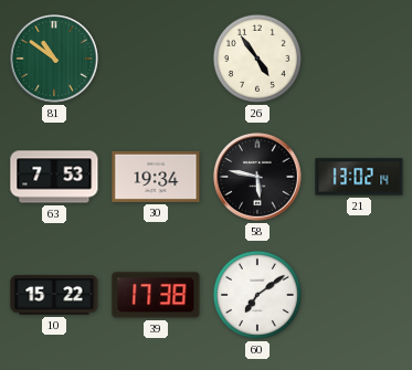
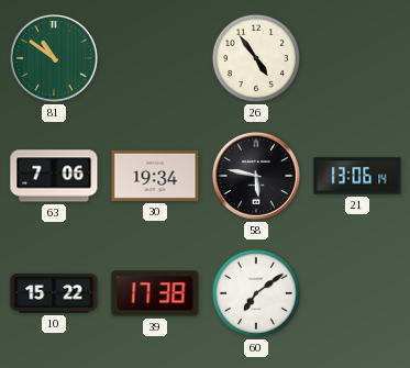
63: 7:53 -> 7:06 (54, 176)
21: 13:02 -> 13:06 (357, 176)
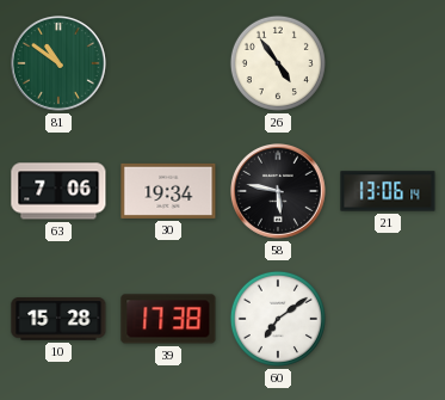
10: 15:22 -> 15:28 (58, 319)
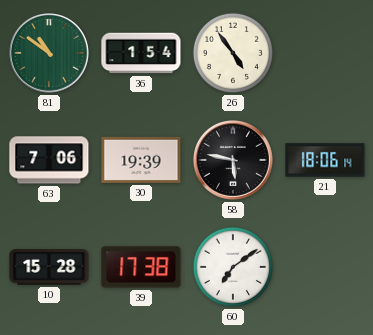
36: none -> 1:54 (141, 53)
30: 19:34 -> 19:39 (141, 160)
21: 13:06 -> 18:06 (325, 160)
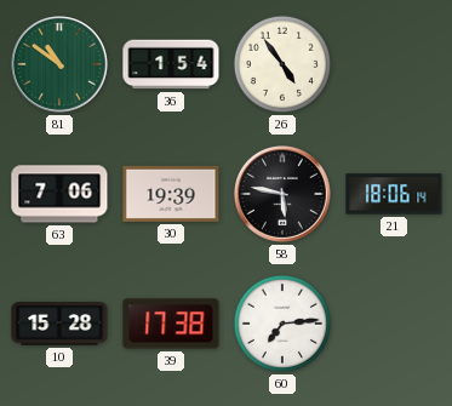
60: 7:09 -> 7:14 (282, 324)
